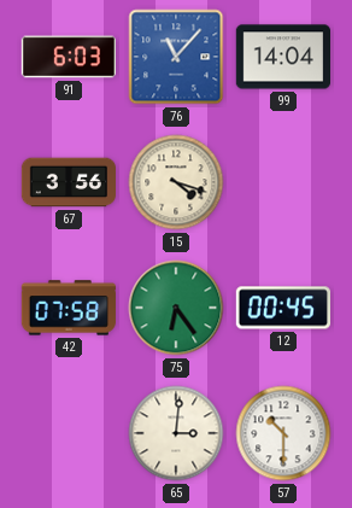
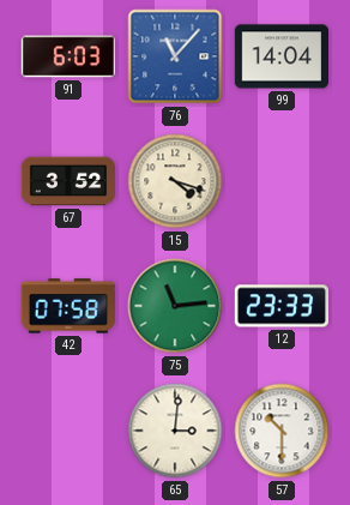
67: 3:56 -> 3:52 (68, 181)
75: 6:24 -> 11:14 (175, 306)
12: 00:45 -> 23:33 (280, 306)
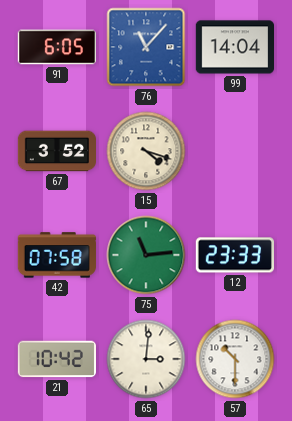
91: 6:03 -> 6:05 (56, 47)
21: none -> 10:42 (56, 359)
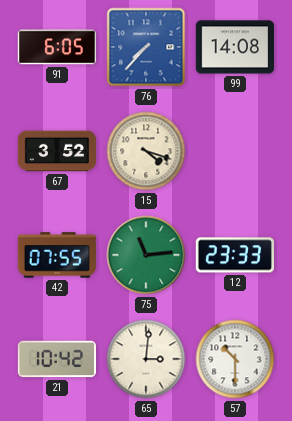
76: 11:07 -> 7:37 (146, 47)
99: 14:04 -> 14:08 (234, 47)
42: 07:58 -> 07:55 (56, 255)
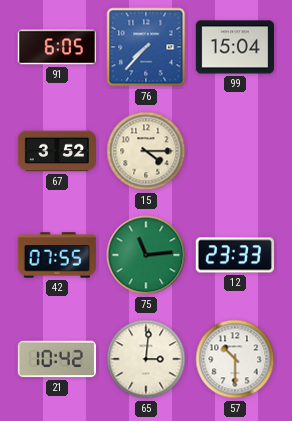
99: 14:08 -> 15:04 (234, 47)
15: 4:18 -> 4:15 (146, 151)
